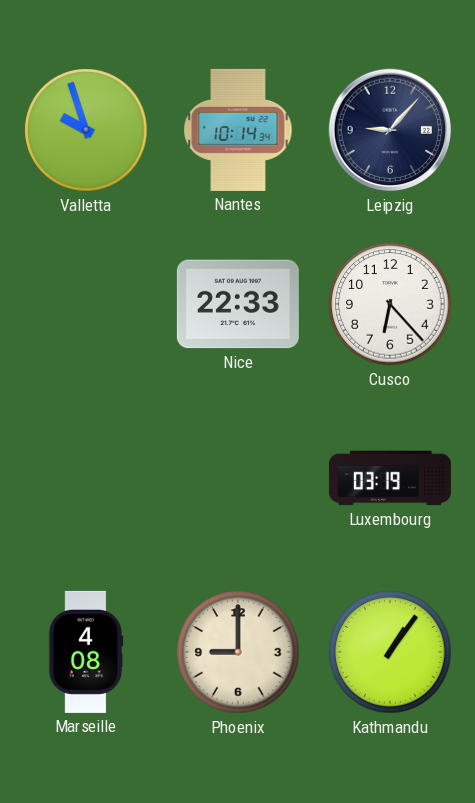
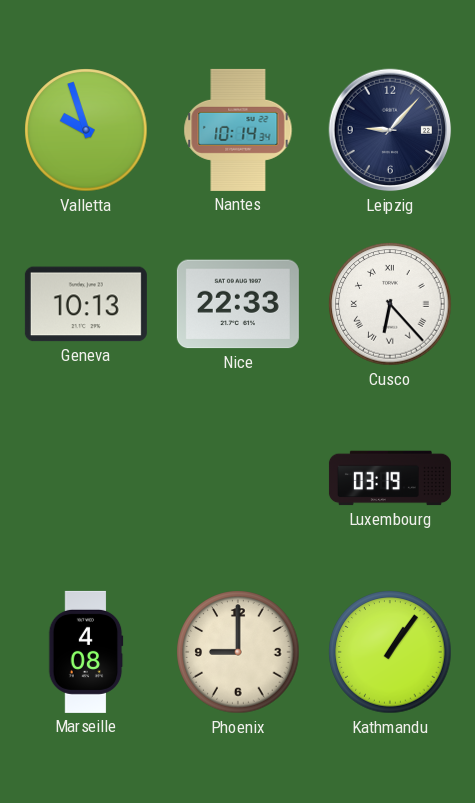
Geneva: none -> 10:13 (86, 304)
Cusco numerals: Arabic -> Roman (390, 304)
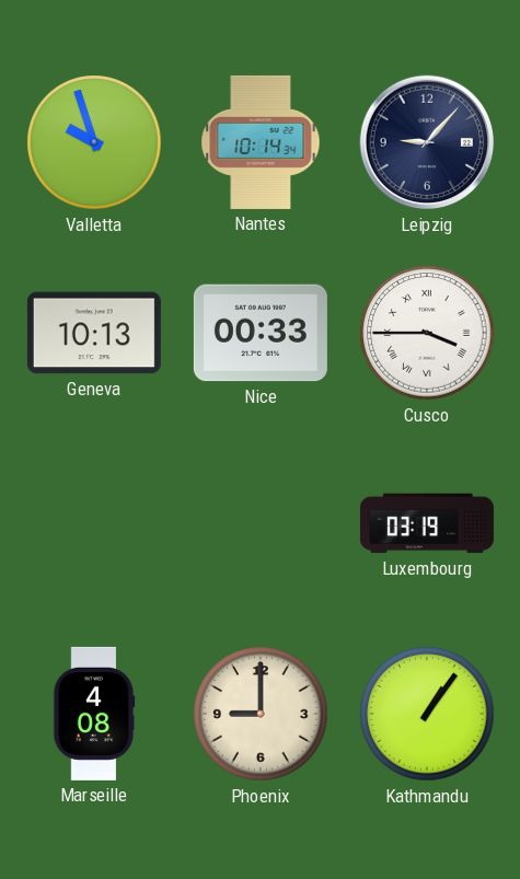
Nice: 22:33 -> 00:33 (261, 333)
Cusco: 6:23 -> 3:45 (427, 333)
